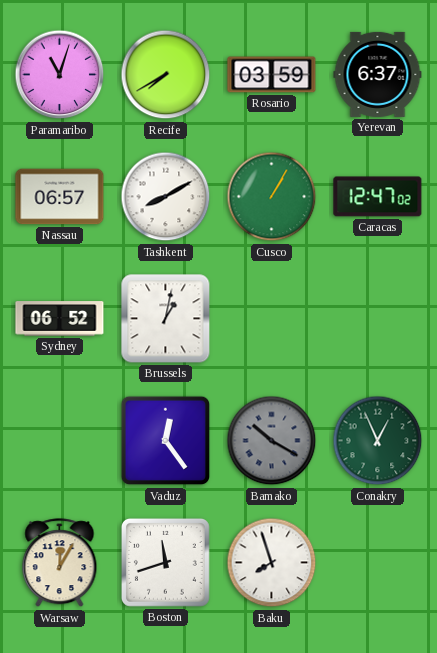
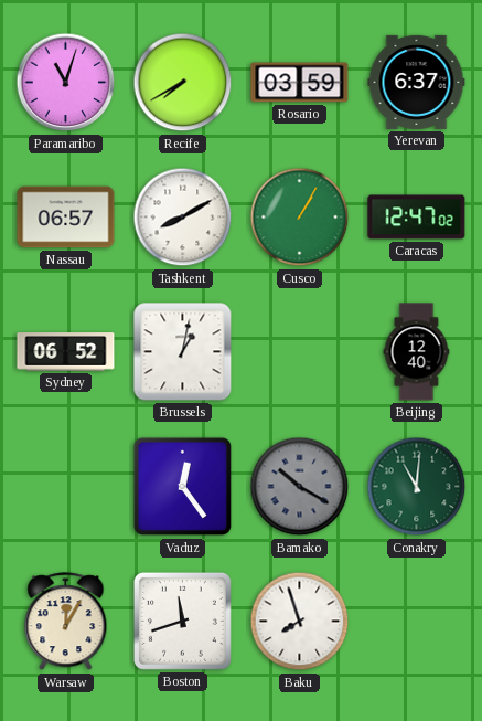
Beijing: none -> 12:40 (417, 352)
Conakry: 12:56 -> 11:01 (417, 487)
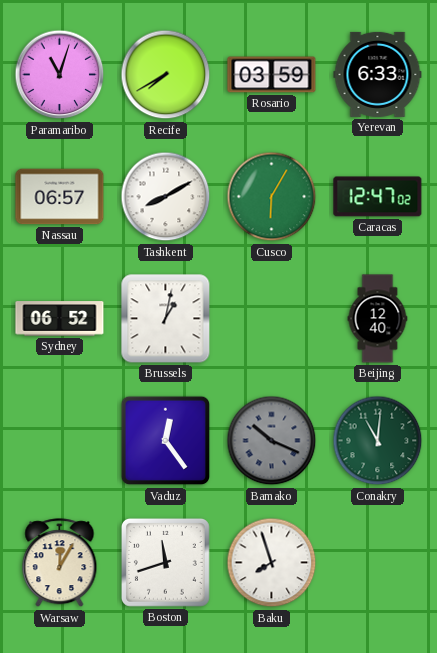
Yerevan: 6:37 -> 6:33 (378, 74)
Cusco: 1:05 -> 6:05 (272, 197)
Bamako: 10:20 -> 10:19 (272, 441)
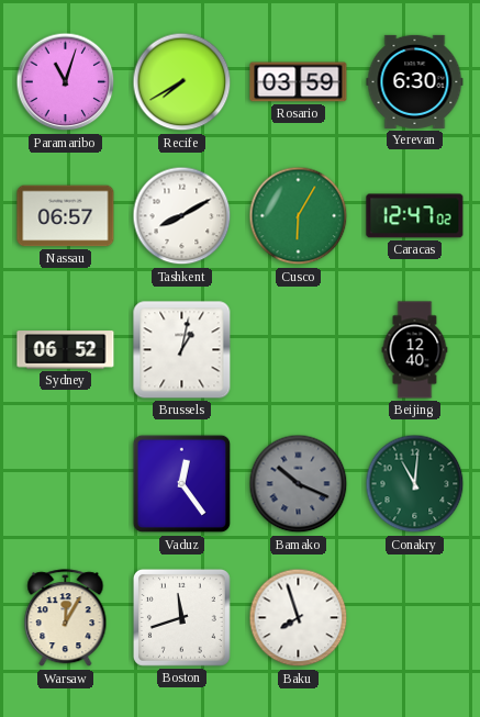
Yerevan: 6:33 -> 6:30 (415, 81)
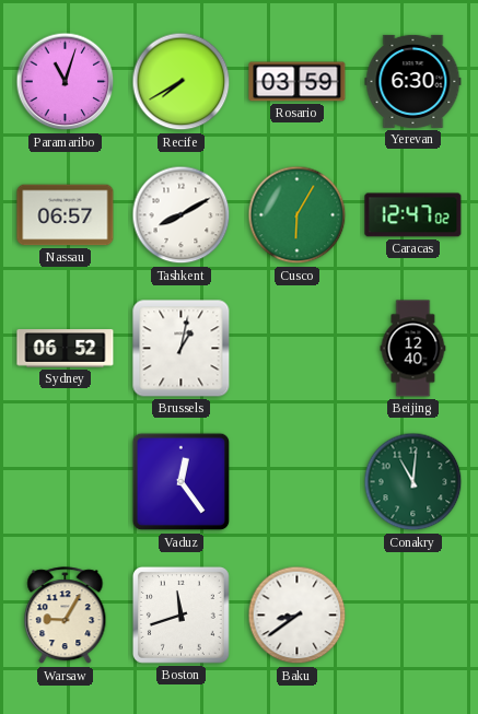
Bamako: 10:19 -> none (299, 484)
Warsaw: 12:05 -> 9:05 (66, 616)
Baku: 7:57 -> 8:39 (298, 616)
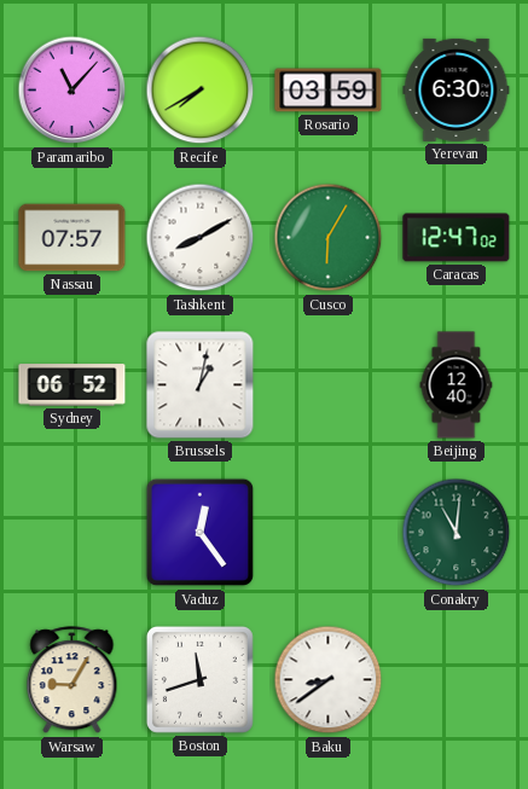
Paramaribo: 11:03 -> 11:07 (72, 91)
Nassau: 06:57 -> 07:57 (72, 238)
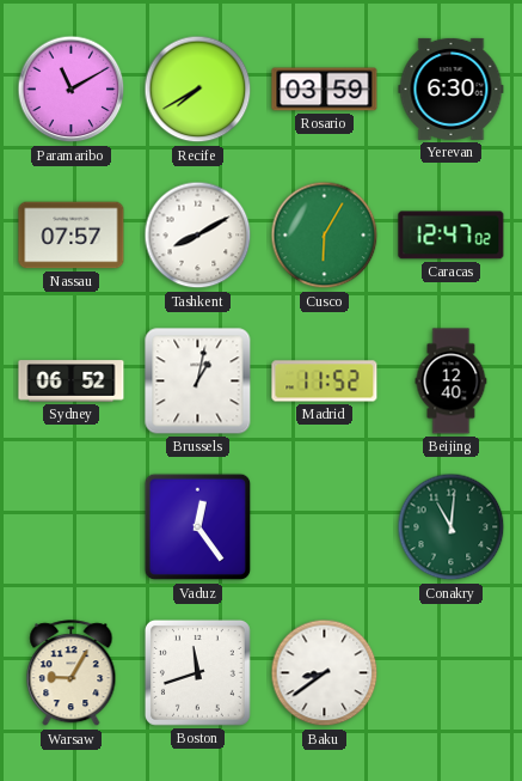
Paramaribo: 11:07 -> 11:10 (72, 90)
Madrid: none -> 11:52 (325, 382)
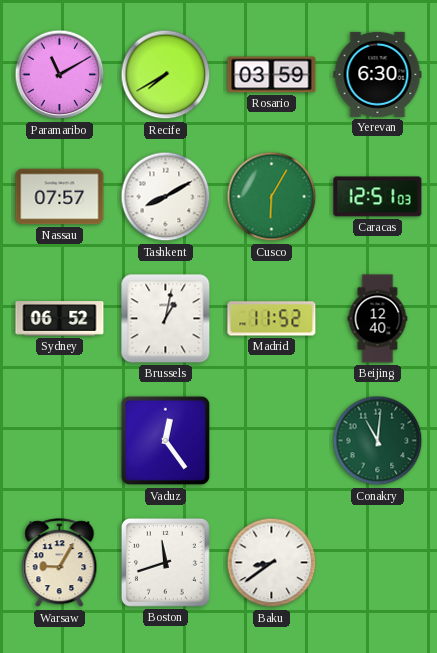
Caracas: 12:47 -> 12:51 (378, 197)
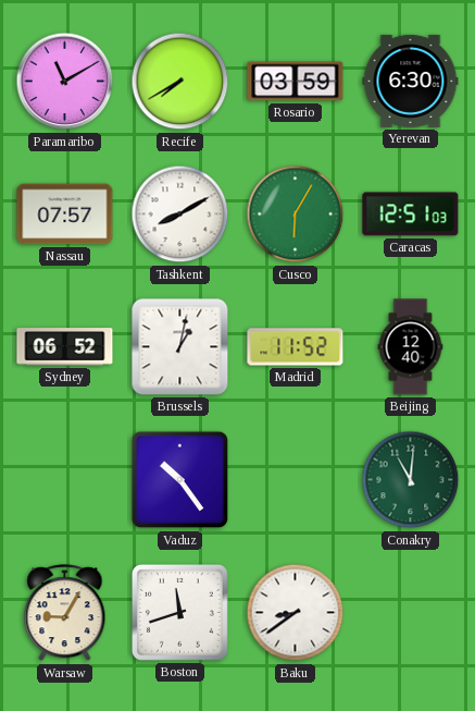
Vaduz: 12:24 -> 10:24 (180, 480)
